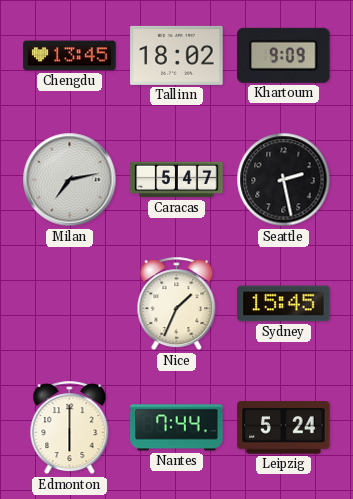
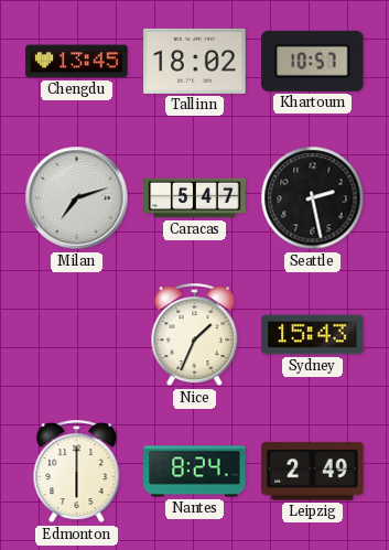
Khartoum: 9:09 -> 10:57 (313, 61)
Milan: 7:13 -> 7:12 (77, 198)
Sydney: 15:45 -> 15:43 (313, 335)
Nantes: 7:44 -> 8:24 (195, 472)
Leipzig: 5:24 -> 2:49 (313, 472)
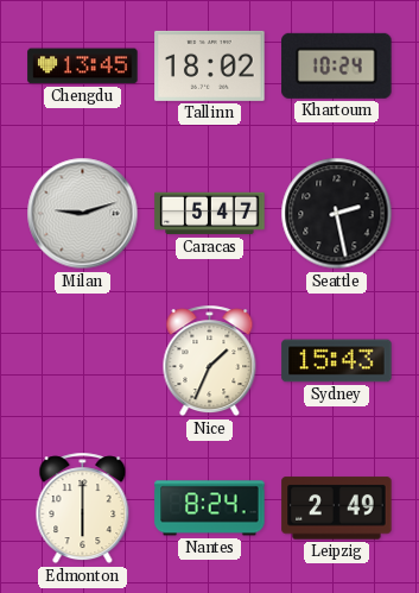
Khartoum: 10:57 -> 10:24 (337, 65)
Milan: 7:12 -> 9:12 (83, 214)
